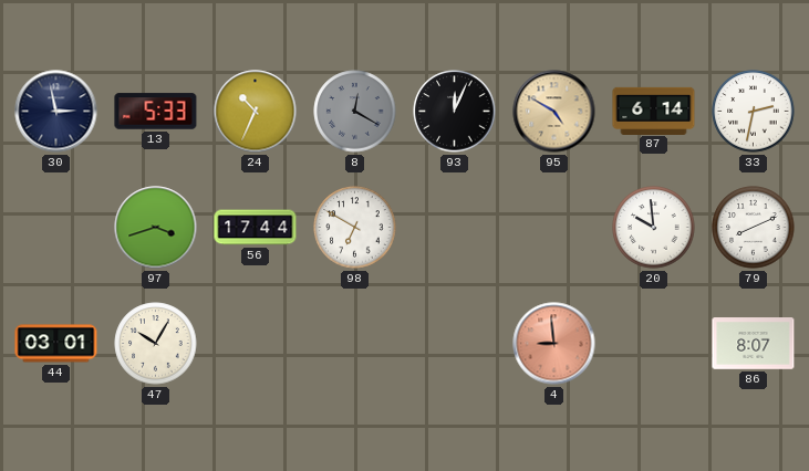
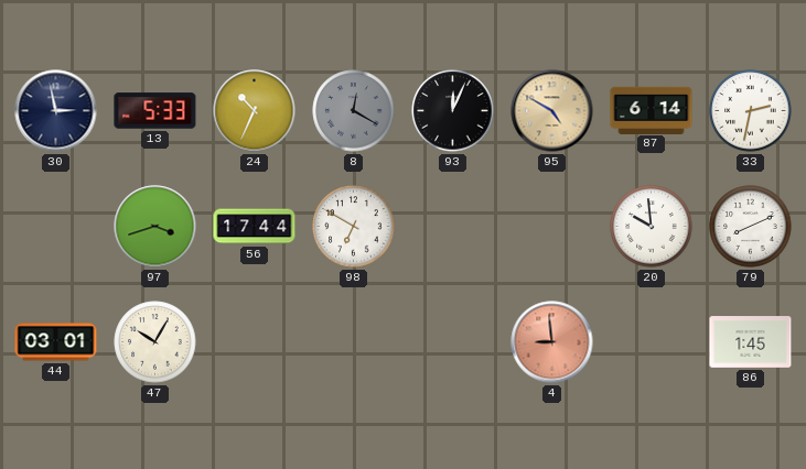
86: 8:07 -> 1:45 (751, 342)
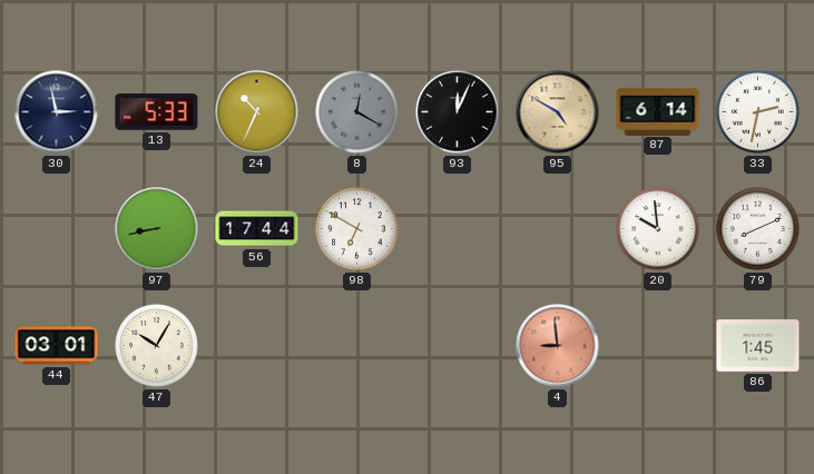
97: 3:42 -> 8:43 (157, 229)
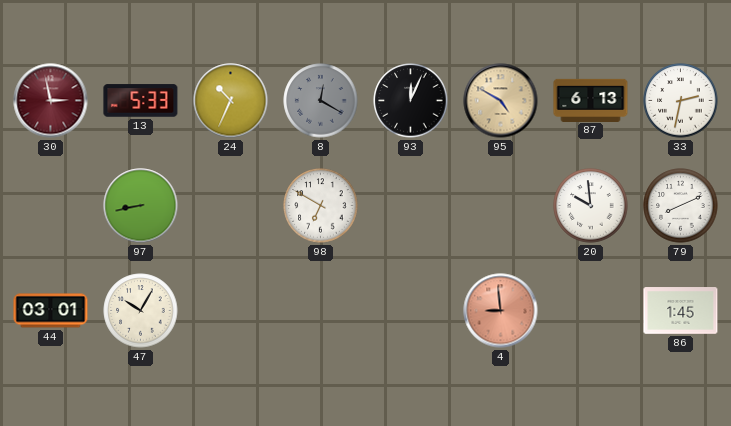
30 dial: navy -> burgundy (51, 101)
87: 6:14 -> 6:13 (591, 100)
56: 17:44 -> none (257, 229)
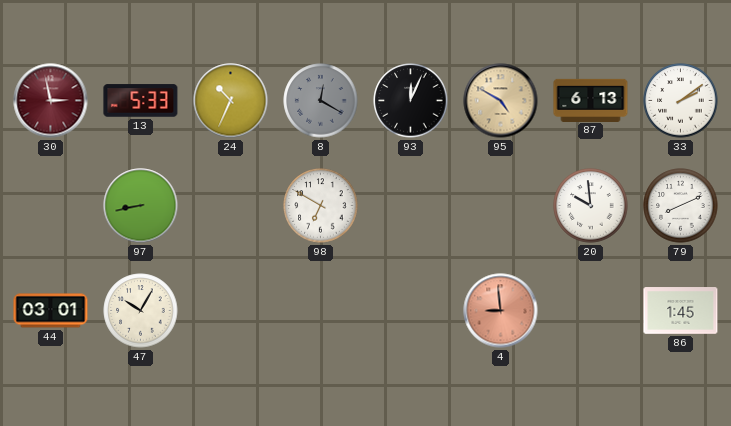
33: 2:32 -> 2:09 (681, 101)
